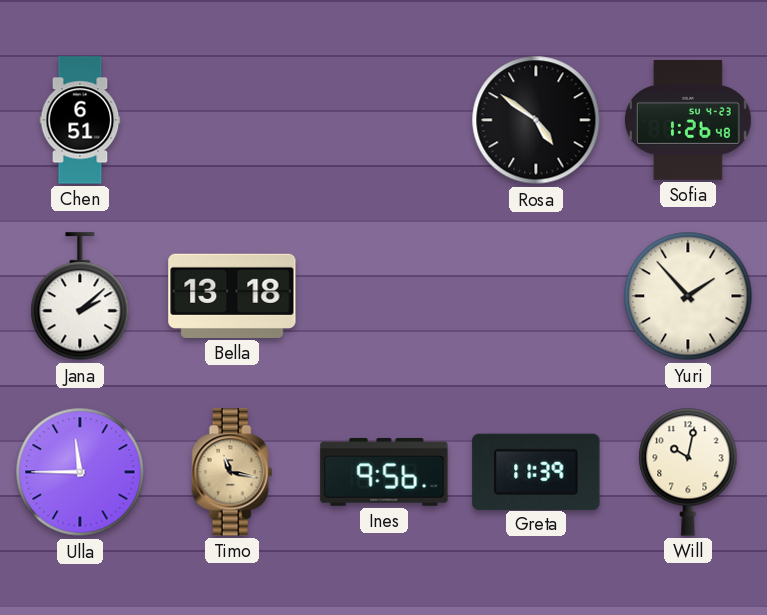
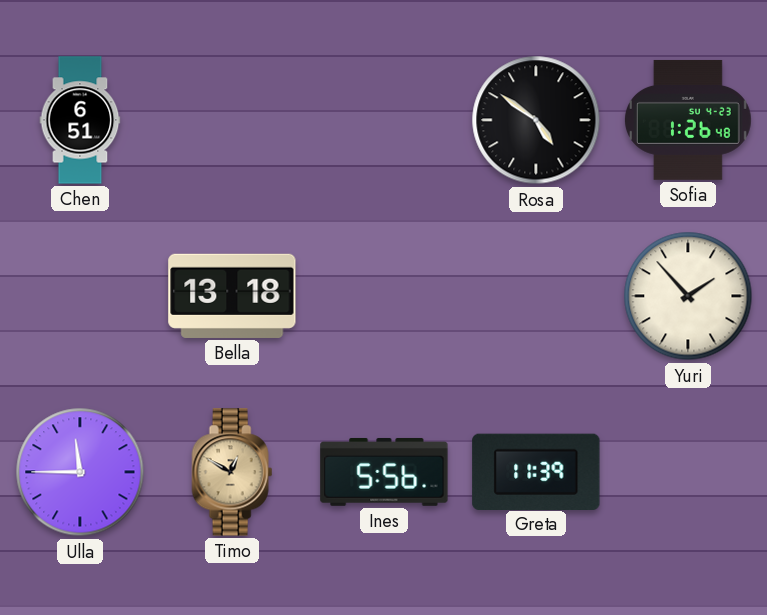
Jana: 2:08 -> none (80, 297)
Timo: 11:17 -> 12:50 (232, 472)
Ines: 9:56 -> 5:56 (384, 472)
Will: 10:02 -> none (688, 472)
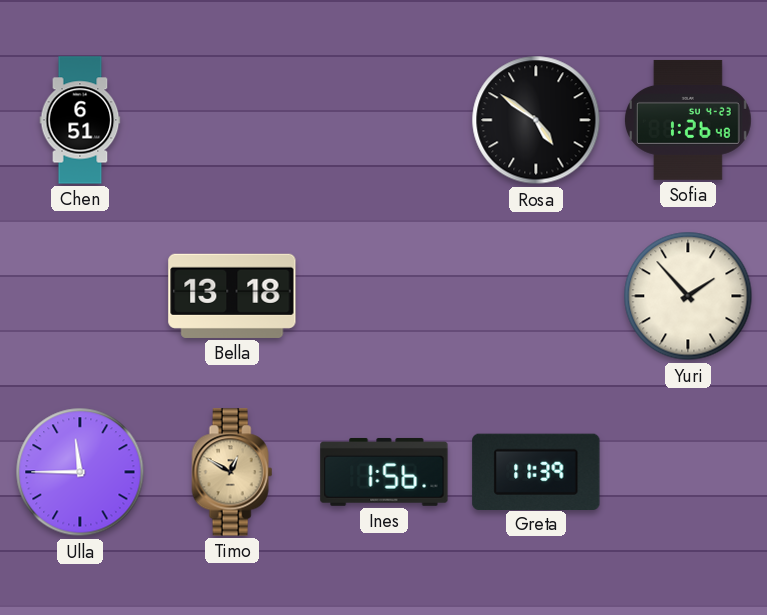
Ines: 5:56 -> 1:56 (384, 472)
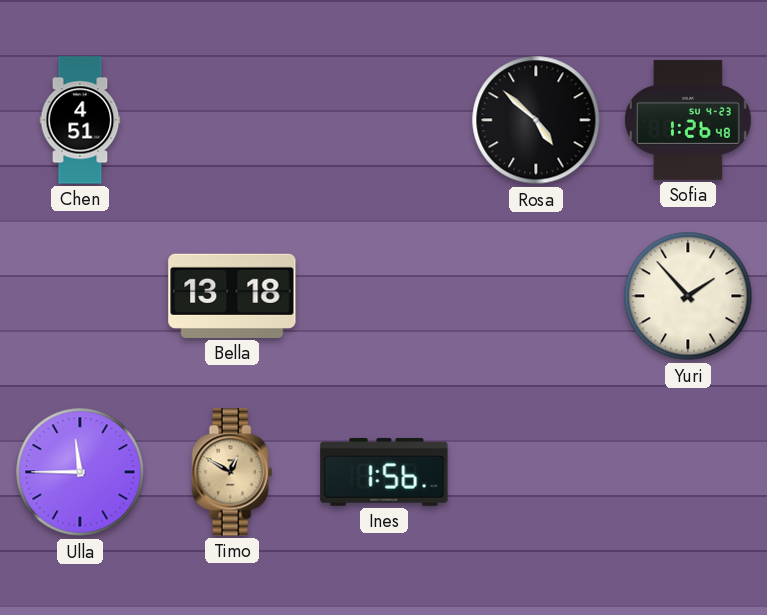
Chen: 6:51 -> 4:51 (80, 120)
Rosa: 4:51 -> 4:52 (536, 120)
Greta: 11:39 -> none (536, 471)
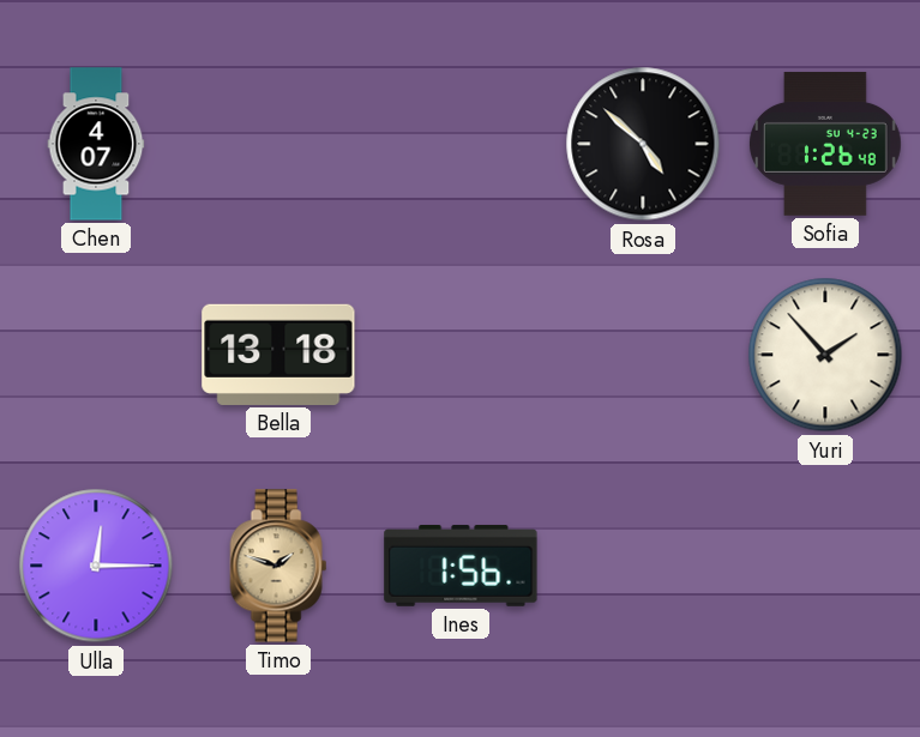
Chen: 4:51 -> 4:07 (96, 144)
Ulla: 11:45 -> 12:15 (96, 566)
Timo: 12:50 -> 1:48 (278, 566)
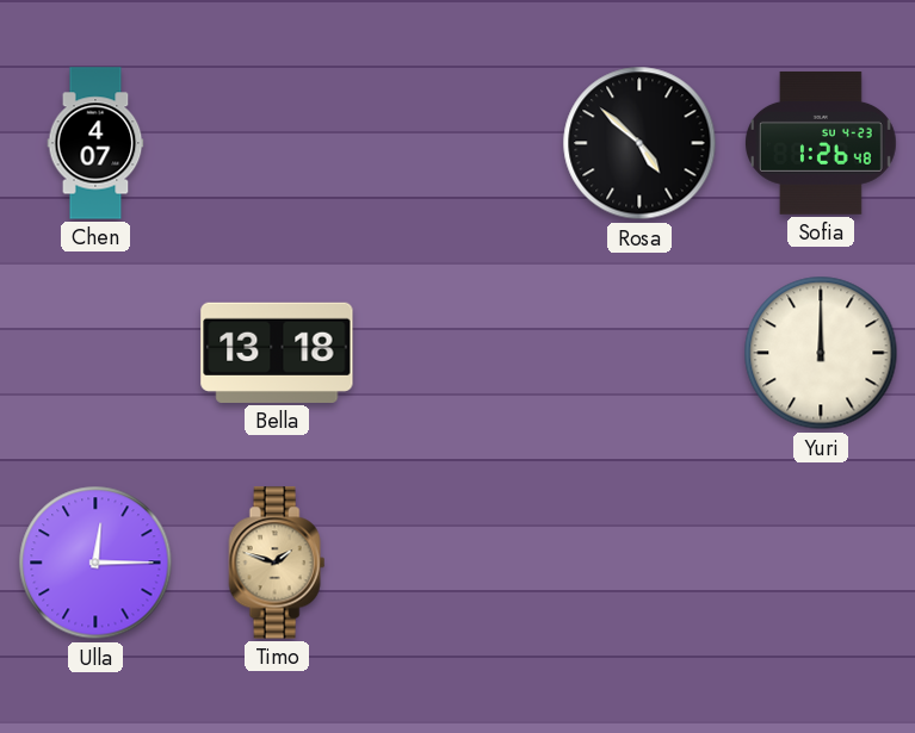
Yuri: 1:53 -> 12:00 (821, 353)
Ines: 1:56 -> none (461, 566)
